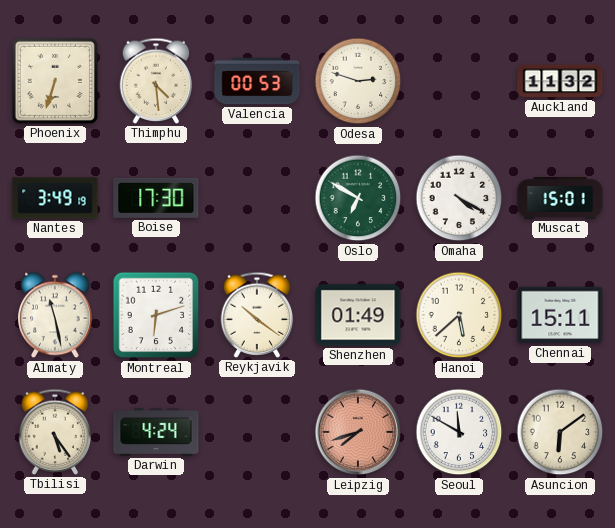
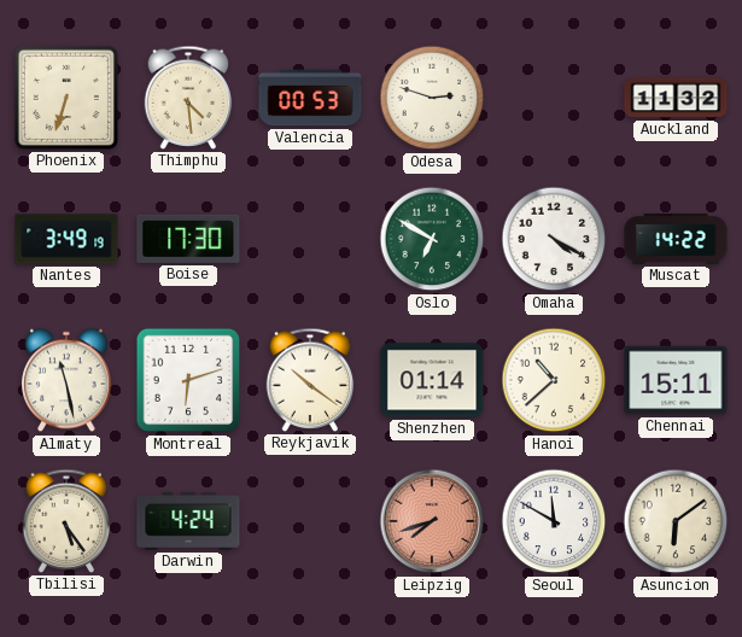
Muscat: 15:01 -> 14:22 (676, 239)
Shenzhen: 01:49 -> 01:14 (432, 380)
Hanoi: 5:38 -> 10:38 (554, 380)
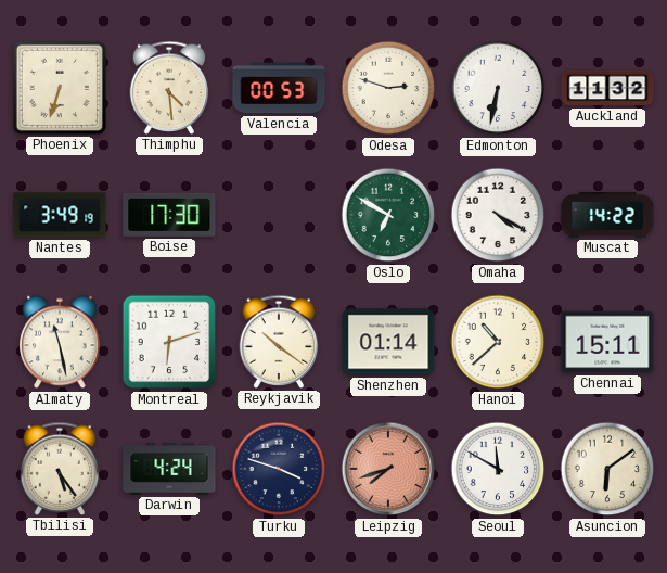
Edmonton: none -> 6:32 (498, 88)
Turku: none -> 3:48 (279, 469)
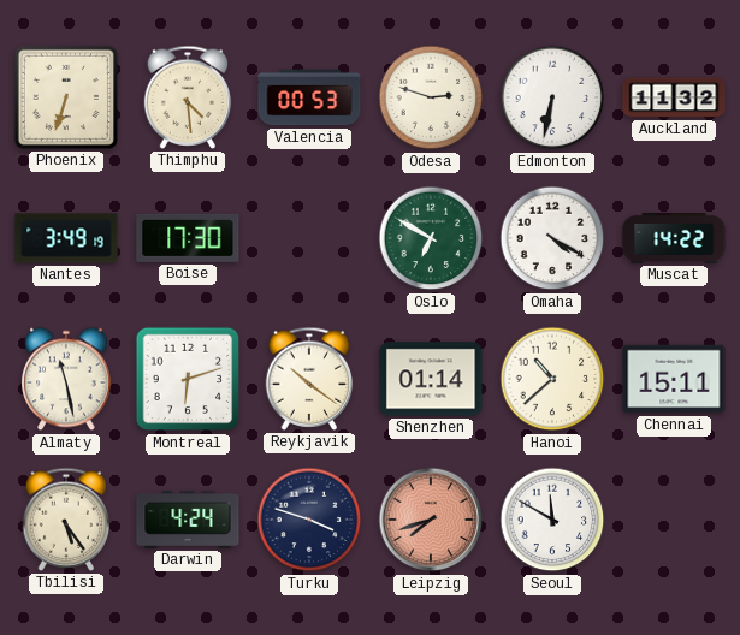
Asuncion: 6:09 -> none (607, 469)
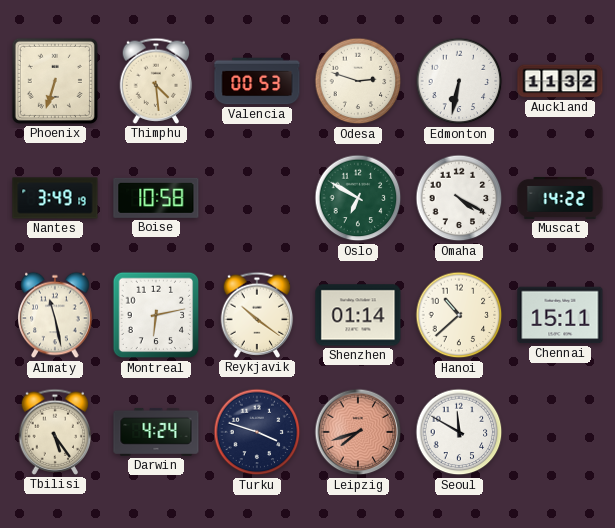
Boise: 17:30 -> 10:58 (156, 198)
Montreal: 6:12 -> 6:13 (156, 315)
